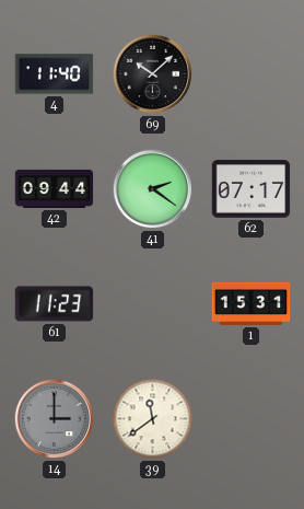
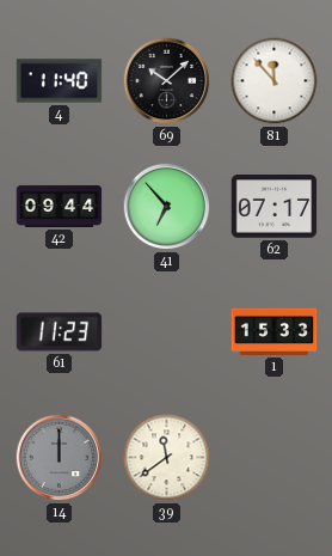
81: none -> 11:53 (275, 81)
41: 2:21 -> 6:53 (167, 207)
1: 15:31 -> 15:33 (275, 331)
14: 3:00 -> 12:00 (60, 458)
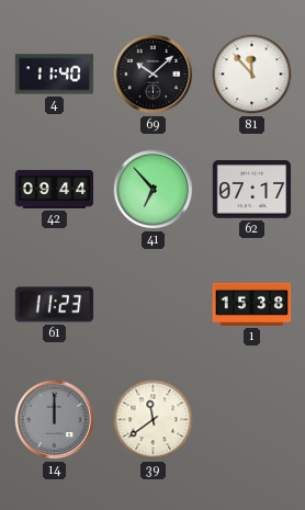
1: 15:33 -> 15:38 (252, 304)
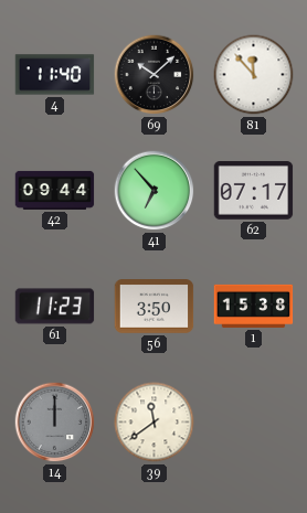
56: none -> 3:50 (155, 307)
